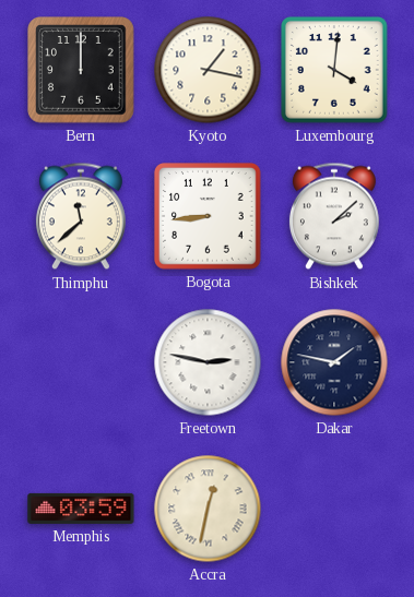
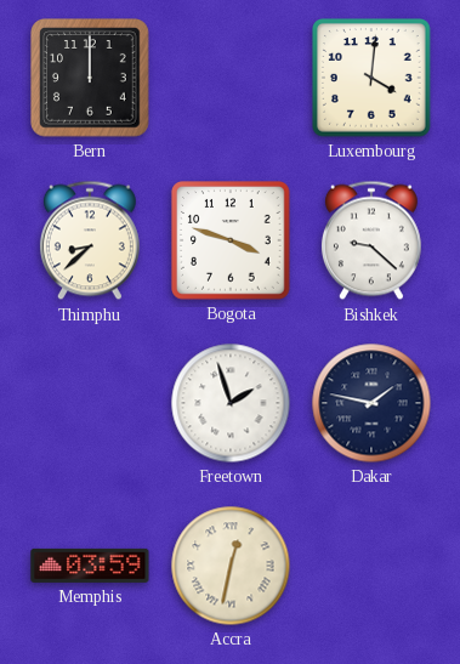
Kyoto: 1:17 -> none (208, 70)
Thimphu: 11:38 -> 8:38 (90, 240)
Bogota: 8:44 -> 3:48 (231, 240)
Bishkek: 2:08 -> 9:22 (371, 240)
Freetown: 2:47 -> 1:57 (231, 403)
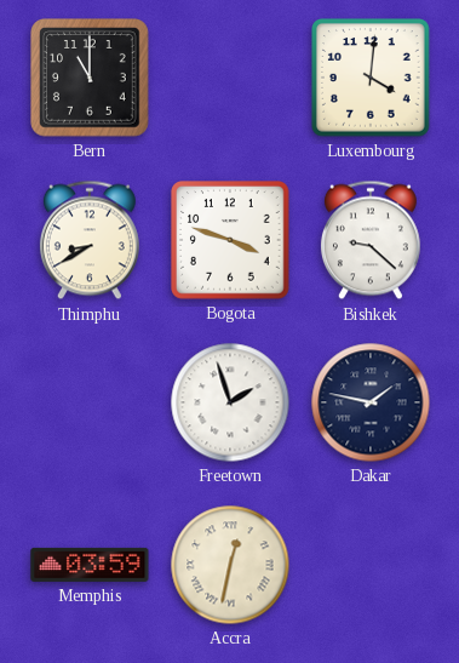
Bern: 12:00 -> 11:00 (90, 78)
Thimphu: 8:38 -> 8:40 (90, 240)
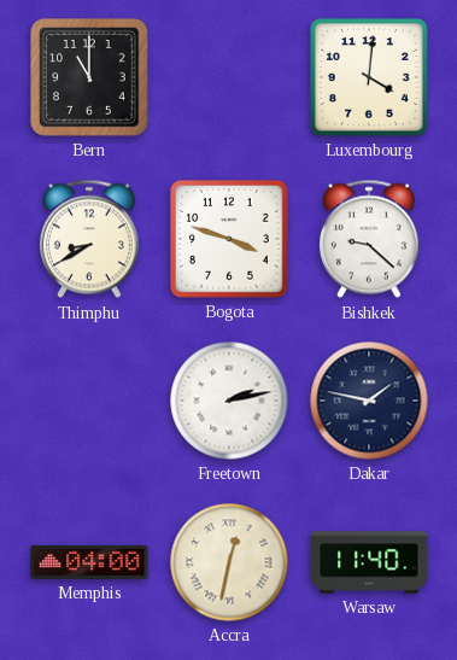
Freetown: 1:57 -> 2:13 (229, 401)
Memphis: 03:59 -> 04:00 (89, 562)
Warsaw: none -> 11:40 (369, 562)
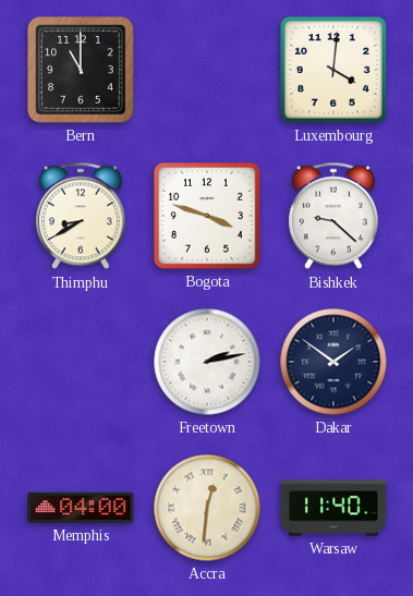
Dakar: 1:47 -> 1:51 (333, 362)
Accra: 12:32 -> 12:31 (207, 508)
